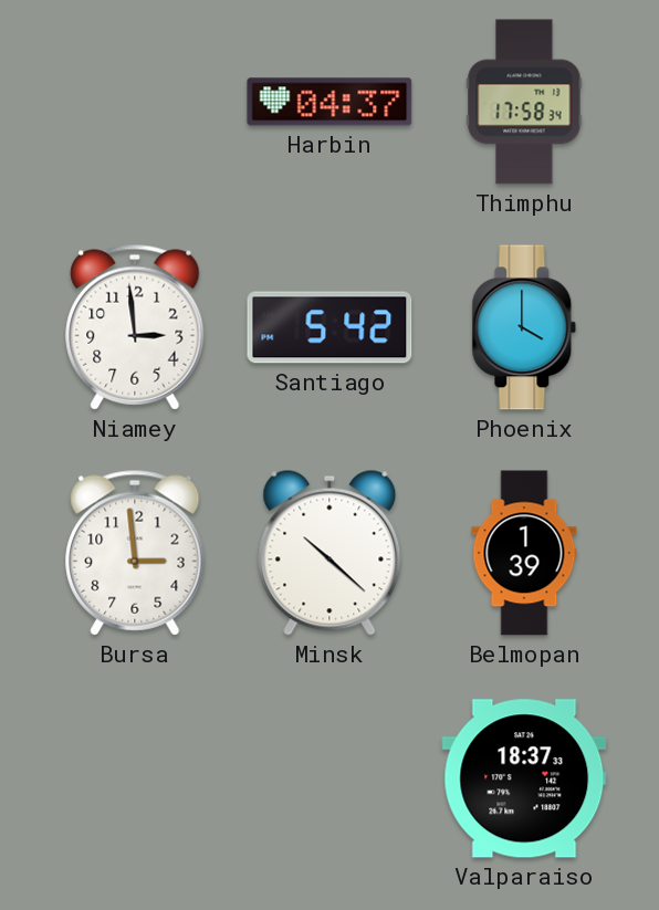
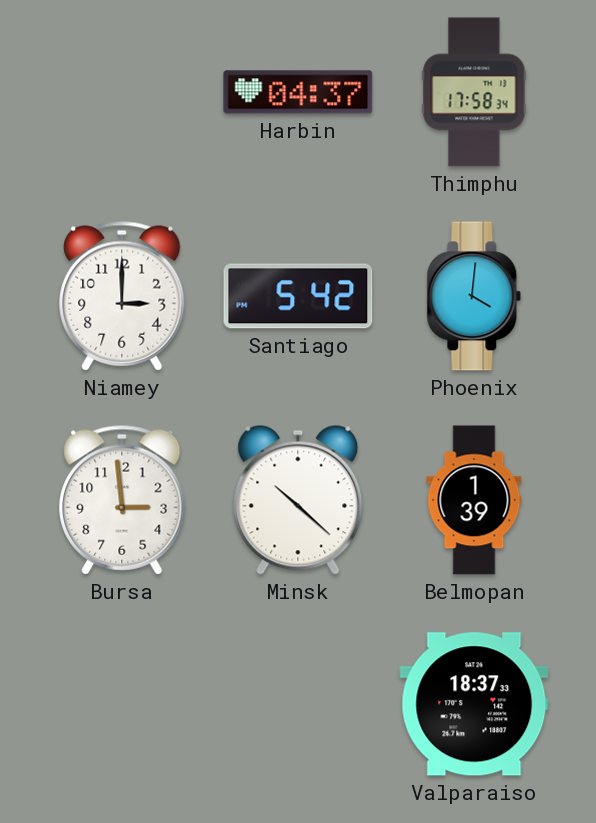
Niamey: 2:59 -> 3:00 (122, 296)
Phoenix: 4:00 -> 4:01 (474, 296)
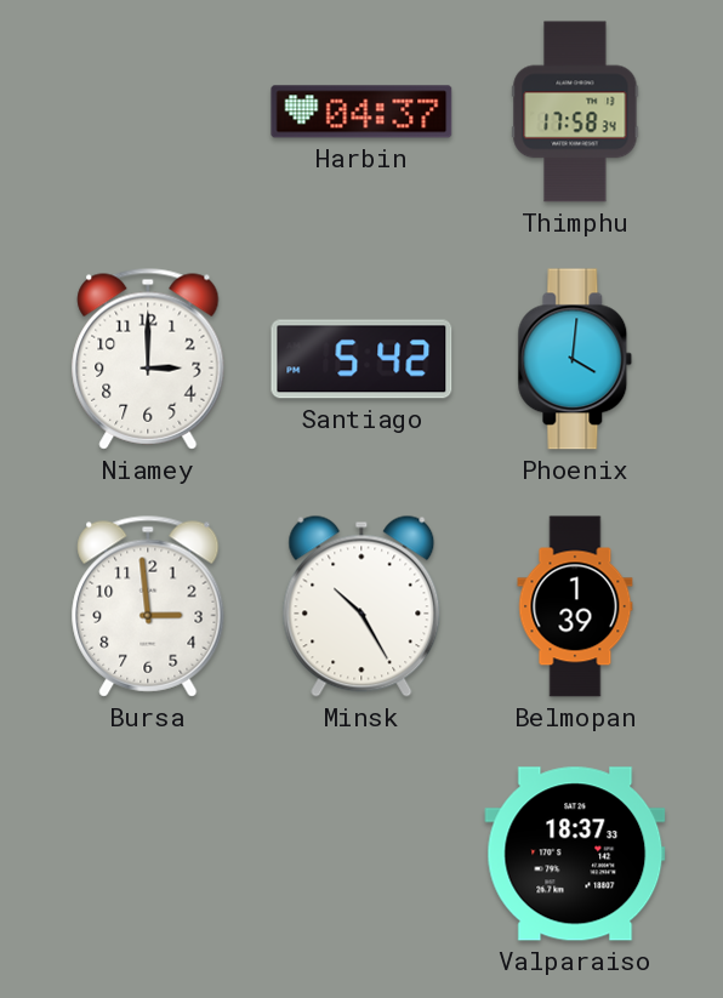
Minsk: 10:22 -> 10:25 (362, 606)
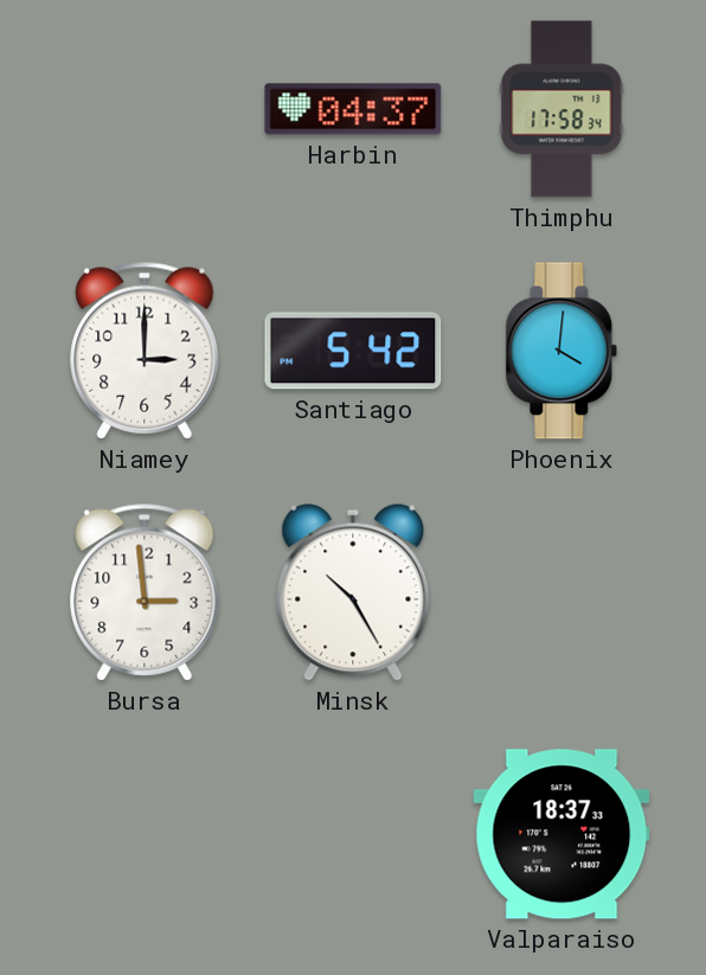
Belmopan: 1:39 -> none (575, 606)
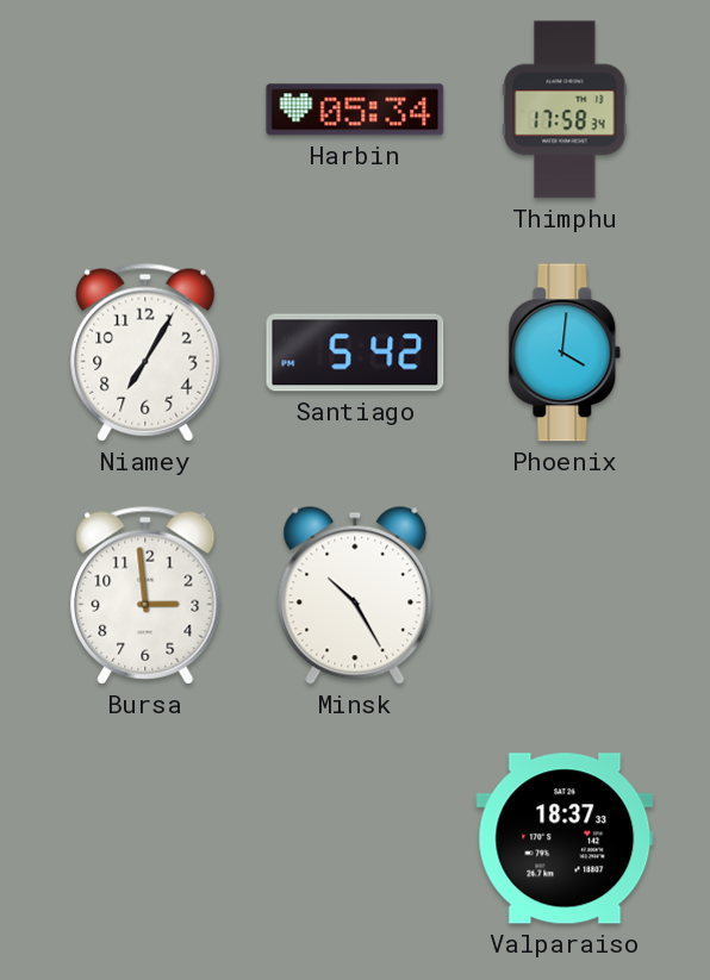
Harbin: 04:37 -> 05:34 (355, 110)
Niamey: 3:00 -> 7:05 (145, 352)
